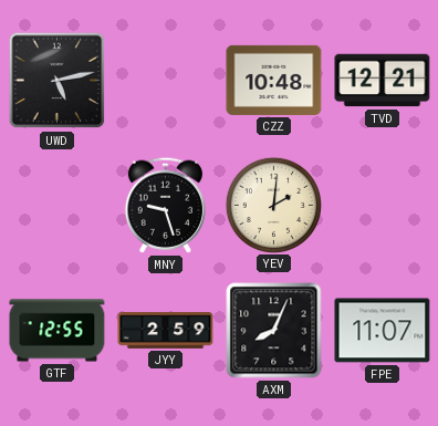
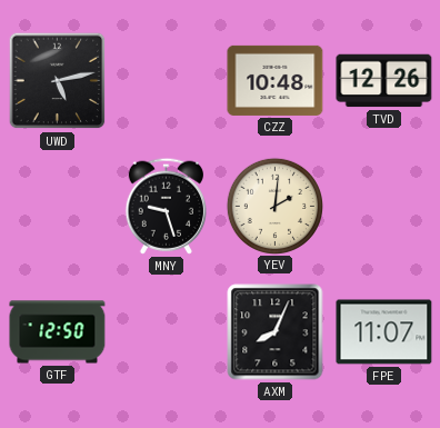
TVD: 12:21 -> 12:26 (384, 81)
GTF: 12:55 -> 12:50 (58, 332)
JYY: 2:59 -> none (166, 331)
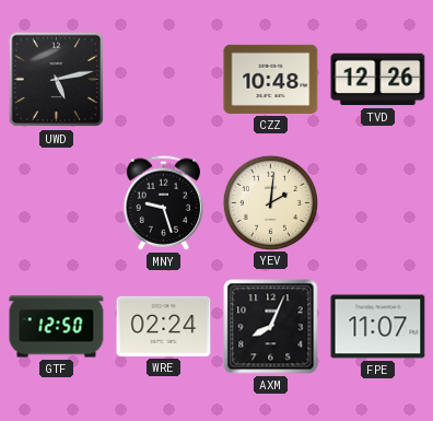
WRE: none -> 02:24 (164, 326)
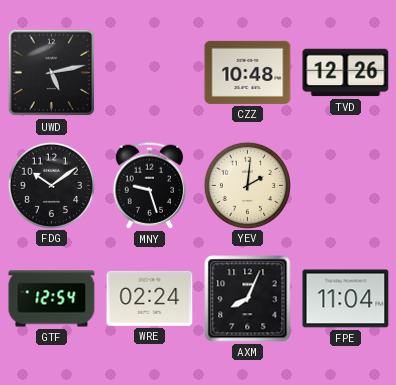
FDG: none -> 10:09 (51, 185)
GTF: 12:50 -> 12:54 (52, 299)
FPE: 11:07 -> 11:04 (346, 299)
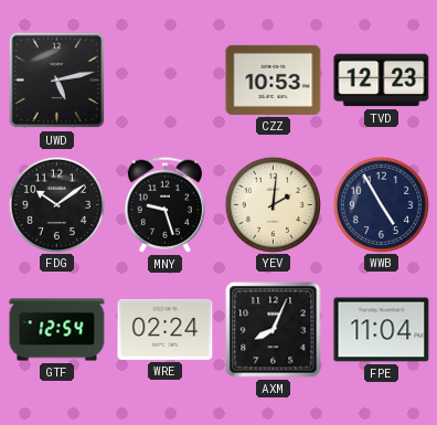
CZZ: 10:48 -> 10:53 (274, 79)
TVD: 12:26 -> 12:23 (382, 81)
WWB: none -> 4:55 (381, 204)
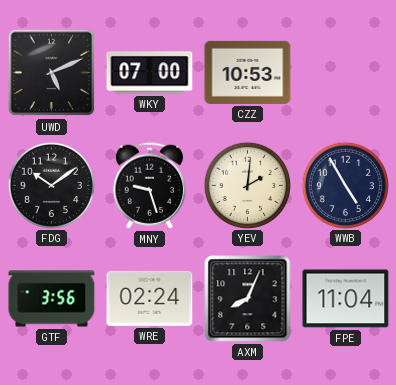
UWD: 5:13 -> 5:11 (52, 73)
WKY: none -> 07:00 (150, 73)
TVD: 12:23 -> none (382, 81)
GTF: 12:54 -> 3:56 (52, 299)
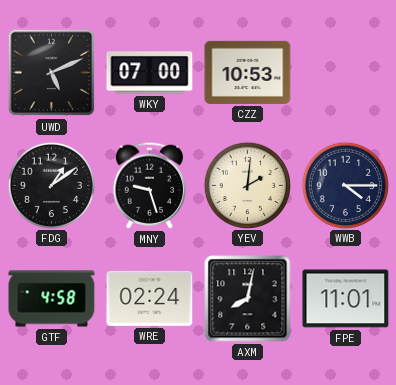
FDG: 10:09 -> 1:09 (51, 185)
WWB: 4:55 -> 4:15 (345, 185)
GTF: 3:56 -> 4:58 (52, 299)
AXM: 8:04 -> 8:02 (248, 299)
FPE: 11:04 -> 11:01 (346, 299)
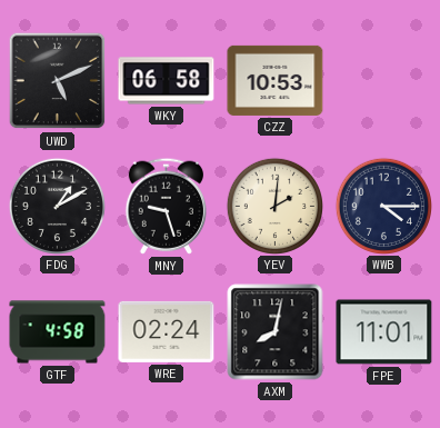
WKY: 07:00 -> 06:58 (167, 81)
FDG: 1:09 -> 1:10 (57, 206)
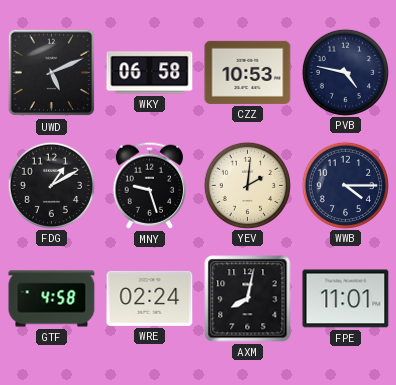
PVB: none -> 4:47 (345, 72)
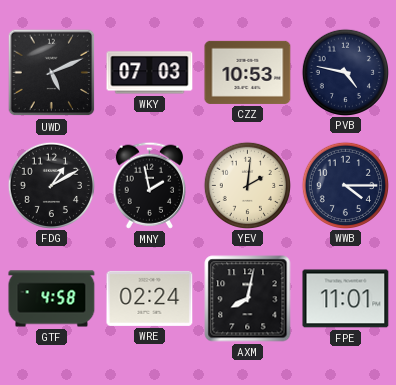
WKY: 06:58 -> 07:03 (150, 73)
MNY: 9:27 -> 1:58 (149, 185)
